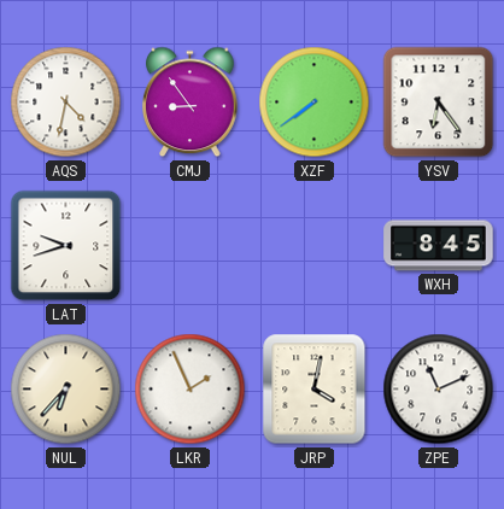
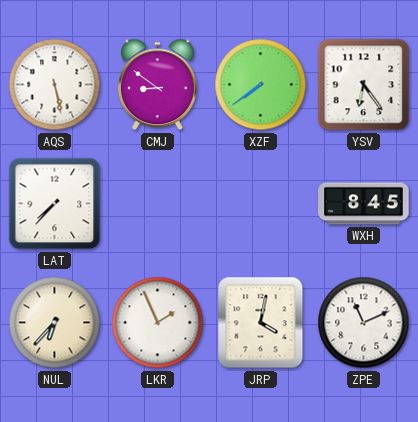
AQS: 4:32 -> 5:28 (55, 85)
CMJ: 8:54 -> 8:51 (158, 85)
LAT: 9:42 -> 7:37 (55, 204)
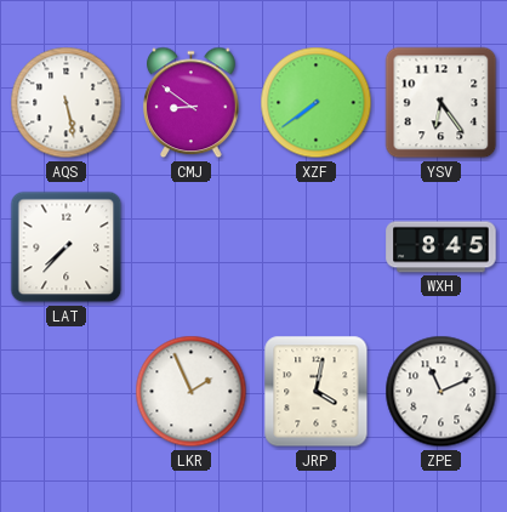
NUL: 6:37 -> none (55, 323)
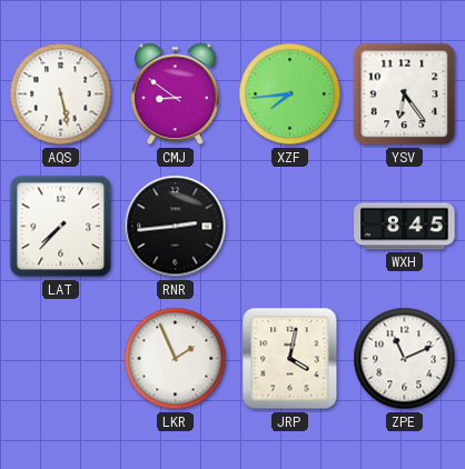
XZF: 7:39 -> 7:44 (290, 94)
RNR: none -> 2:44 (176, 227)
